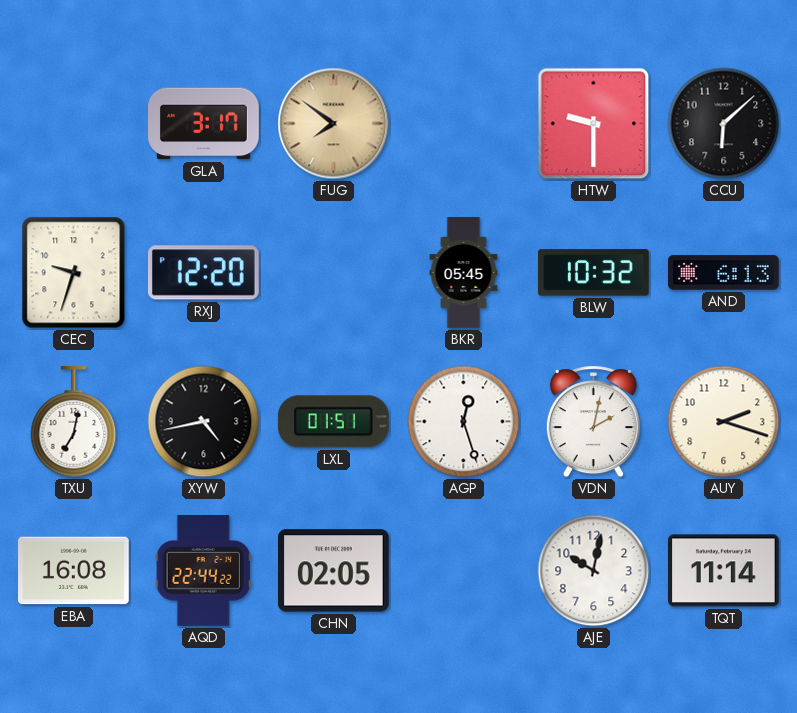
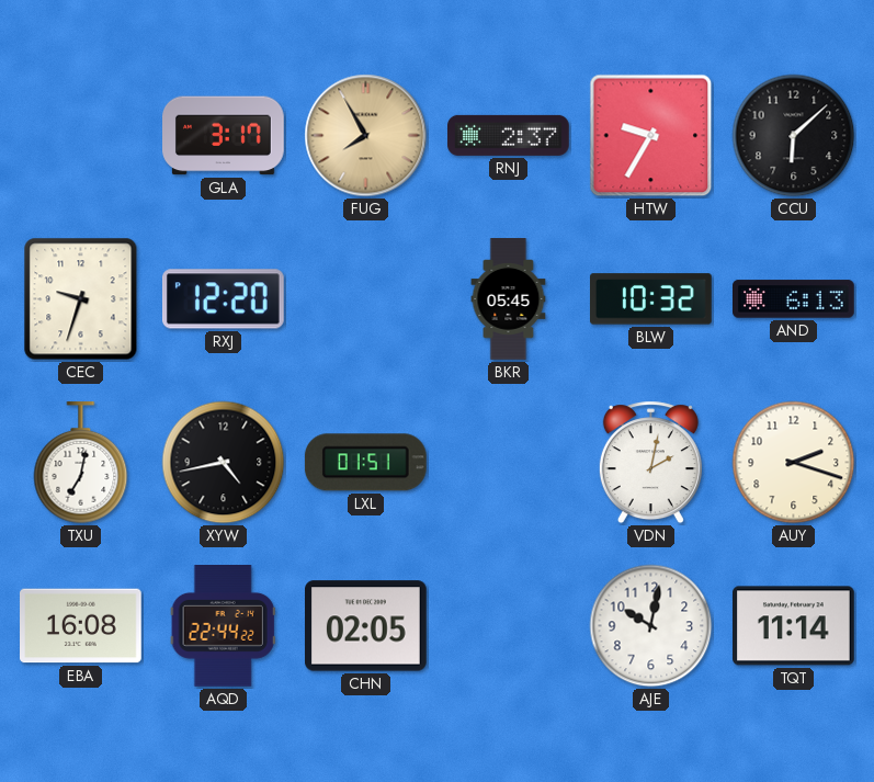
FUG: 7:51 -> 7:55 (366, 136)
RNJ: none -> 2:37 (509, 135)
HTW: 9:30 -> 9:35 (651, 136)
AGP: 12:27 -> none (464, 422)
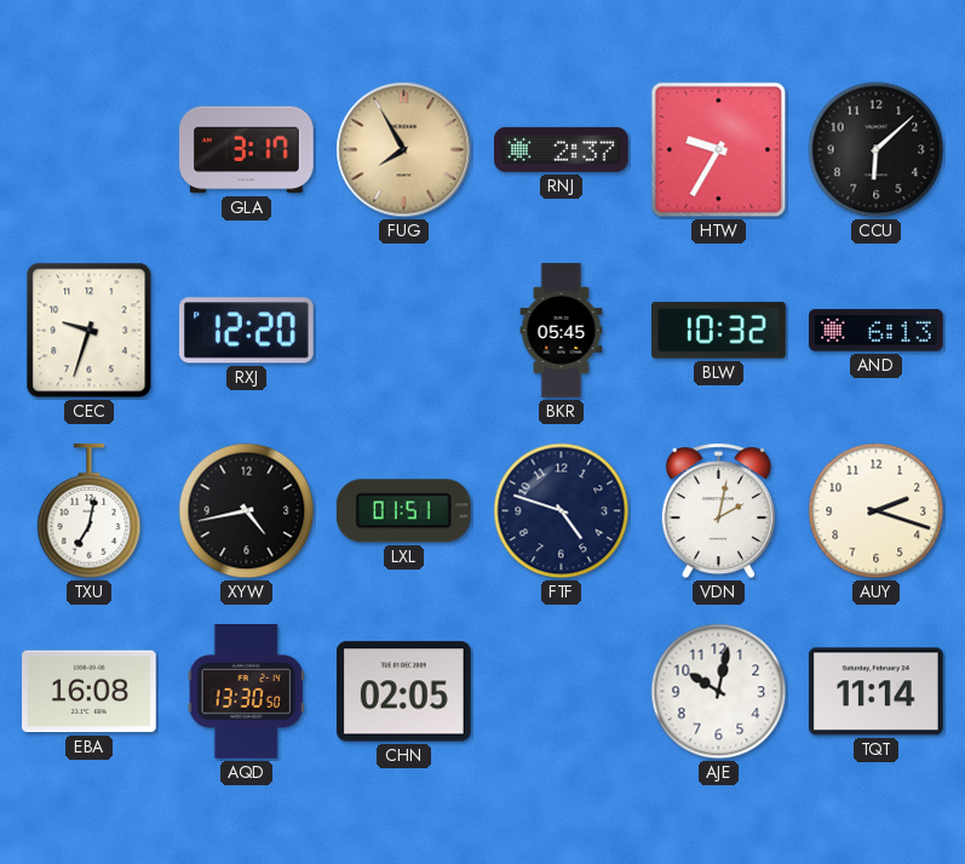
FTF: none -> 4:48 (562, 511)
AQD: 22:44 -> 13:30 (246, 692)
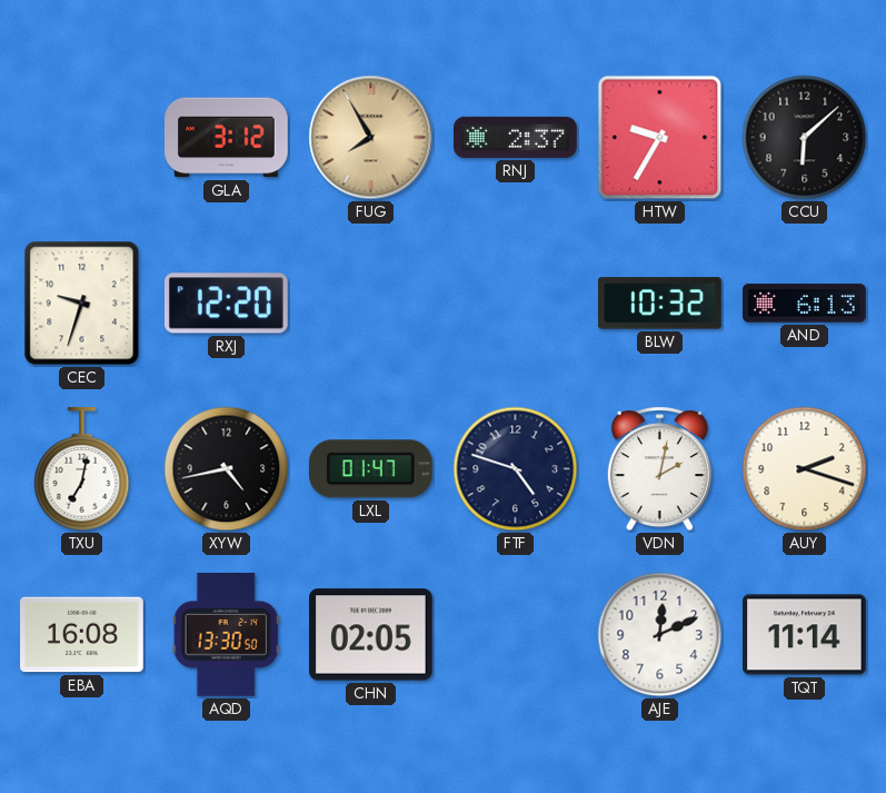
GLA: 3:17 -> 3:12 (227, 138)
BKR: 05:45 -> none (562, 331)
LXL: 01:51 -> 01:47 (370, 469)
AJE: 10:02 -> 12:11 (660, 635)
